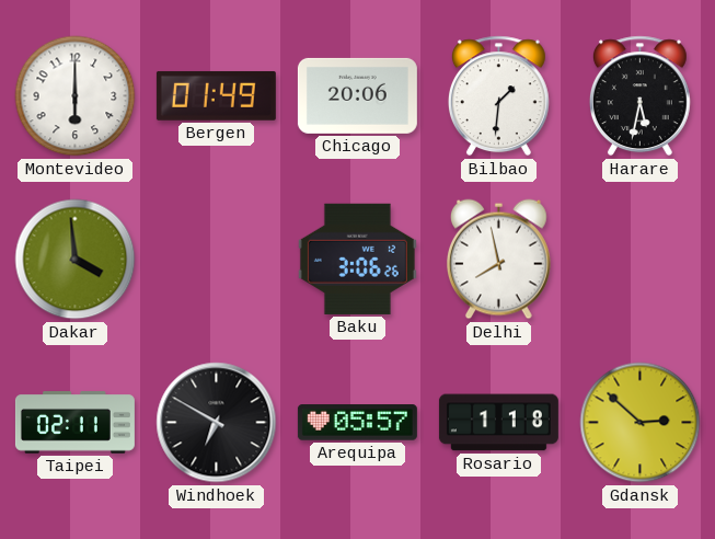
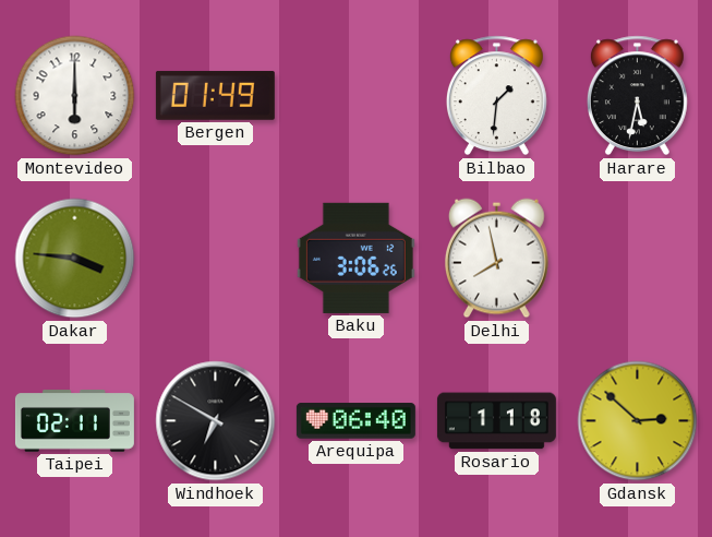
Chicago: 20:06 -> none (357, 95)
Dakar: 3:59 -> 3:46 (75, 259)
Arequipa: 05:57 -> 06:40 (355, 421)
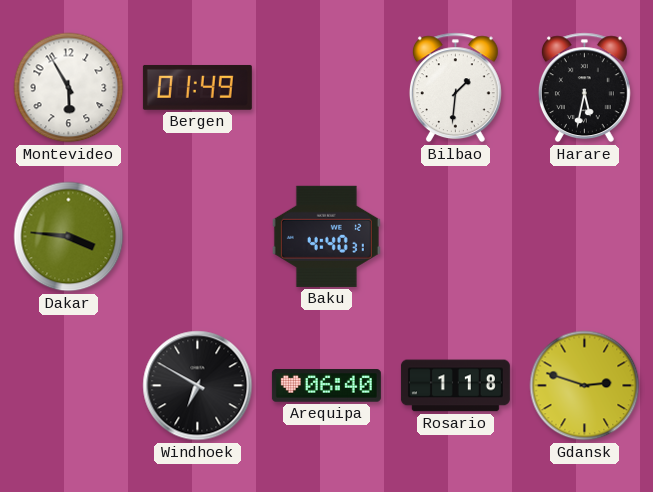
Montevideo: 6:00 -> 5:55 (69, 88)
Baku: 3:06 -> 4:40 (326, 236)
Delhi: 7:58 -> none (497, 259)
Taipei: 02:11 -> none (74, 421)
Gdansk: 2:52 -> 2:48 (585, 386)
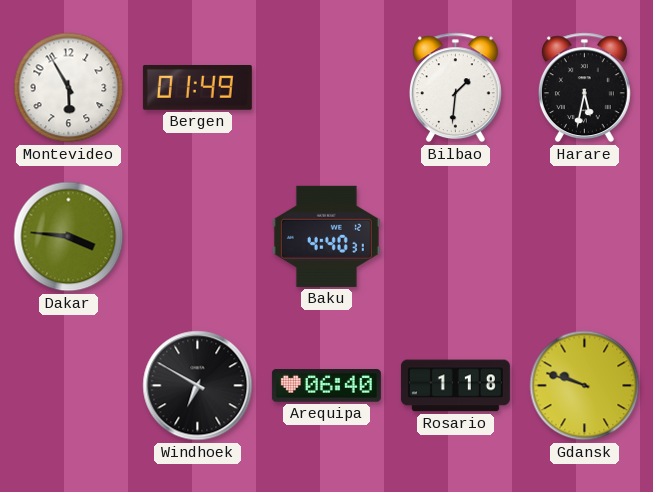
Gdansk: 2:48 -> 9:48 (585, 386)
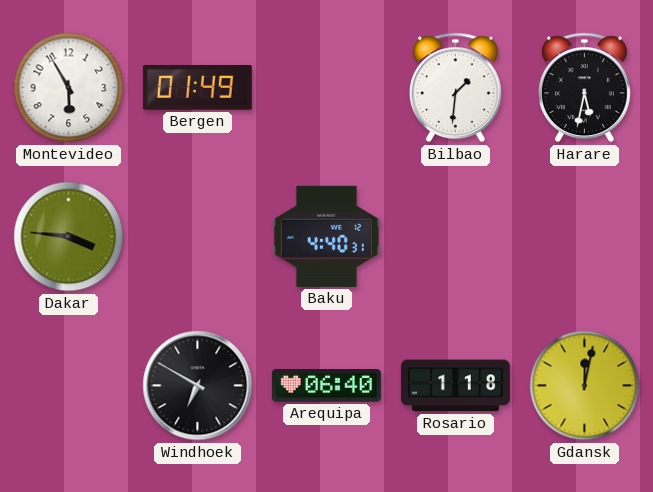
Gdansk: 9:48 -> 12:02 (585, 386)
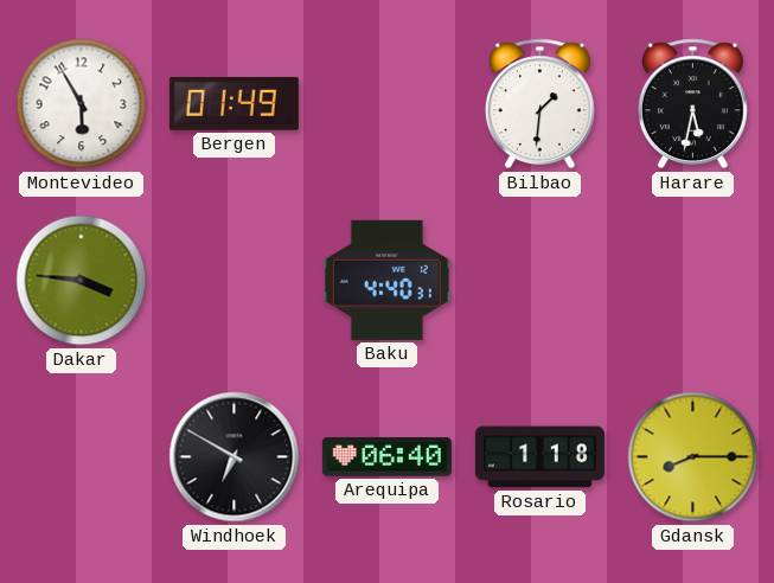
Gdansk: 12:02 -> 8:15 (693, 457)
